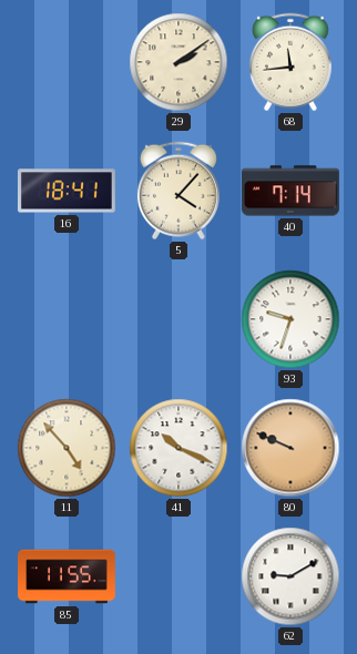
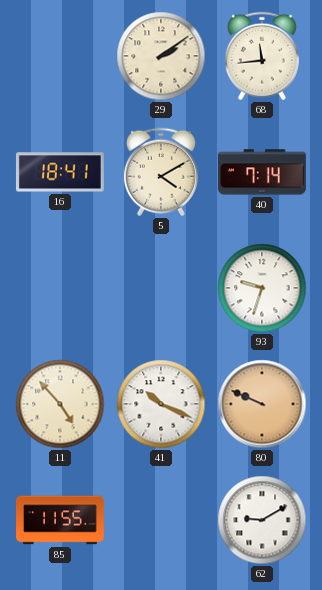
5: 4:07 -> 4:10 (161, 172)
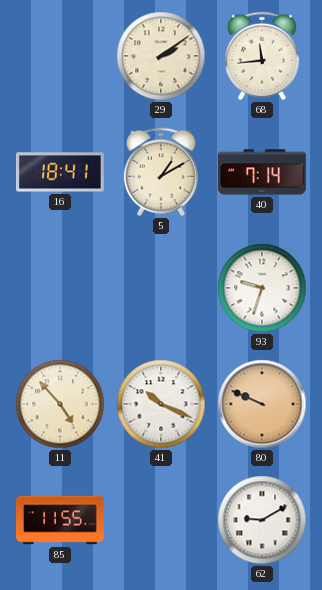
5: 4:10 -> 1:10 (161, 172)
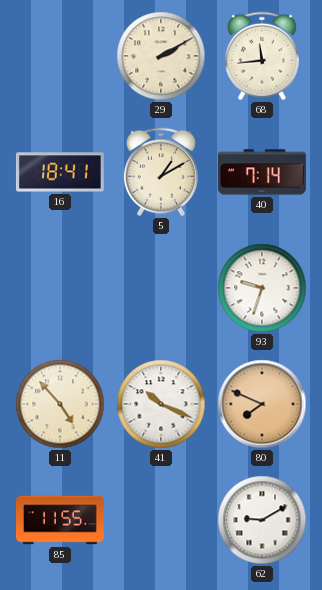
29: 2:09 -> 2:10 (161, 56)
80: 9:49 -> 7:49 (262, 404)
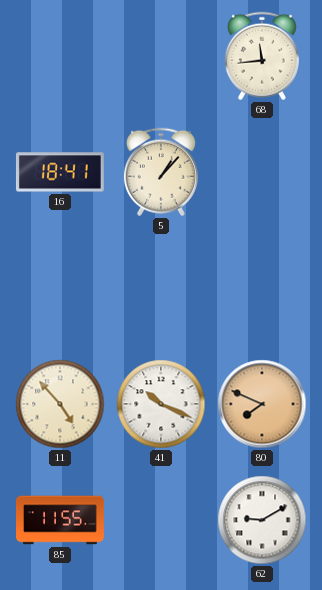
29: 2:10 -> none (161, 56)
5: 1:10 -> 1:07 (161, 172)
40: 7:14 -> none (262, 172)
93: 9:33 -> none (262, 288)
